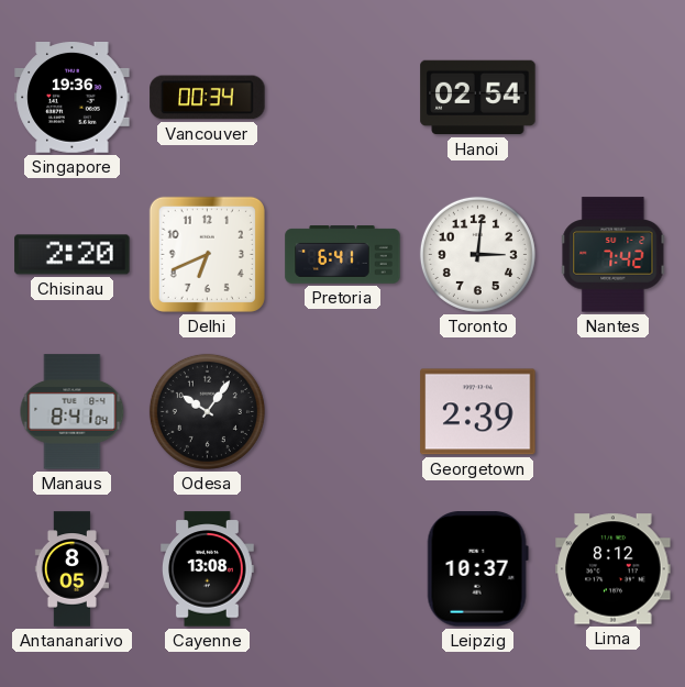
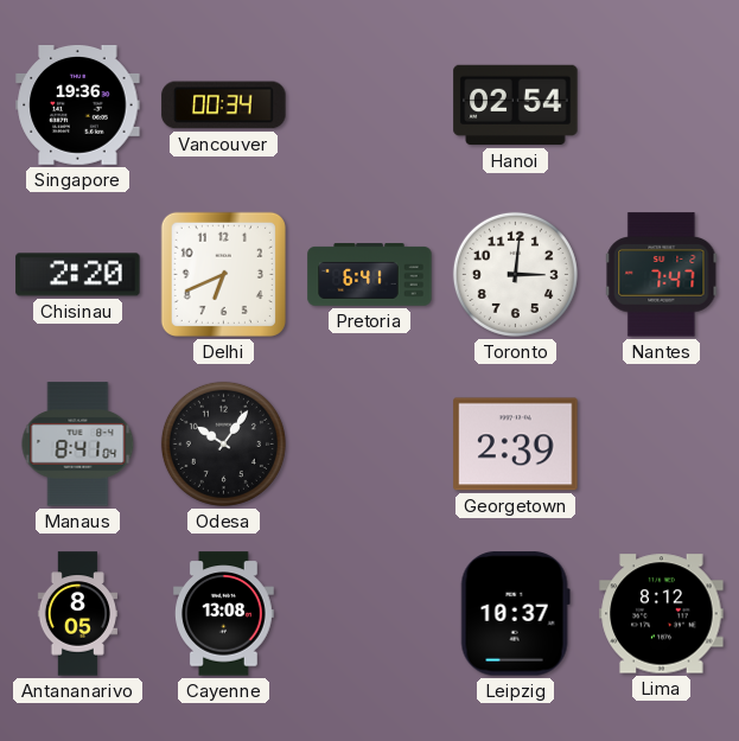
Nantes: 7:42 -> 7:47 (662, 275)
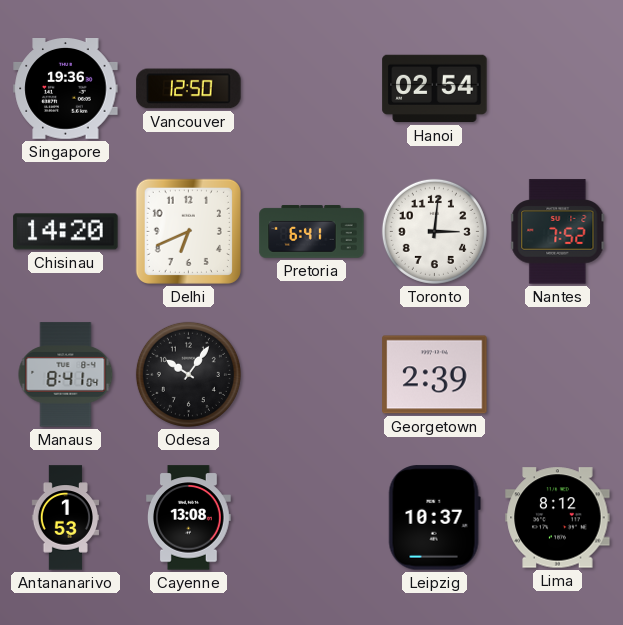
Vancouver: 00:34 -> 12:50 (189, 89)
Chisinau: 2:20 -> 14:20 (66, 232)
Nantes: 7:47 -> 7:52 (558, 232)
Antananarivo: 8:05 -> 1:53 (65, 518)
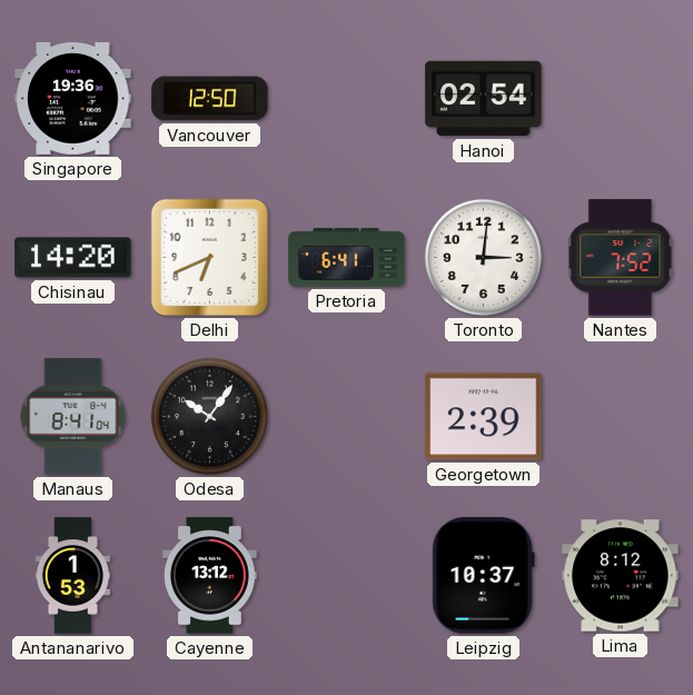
Cayenne: 13:08 -> 13:12 (210, 576)
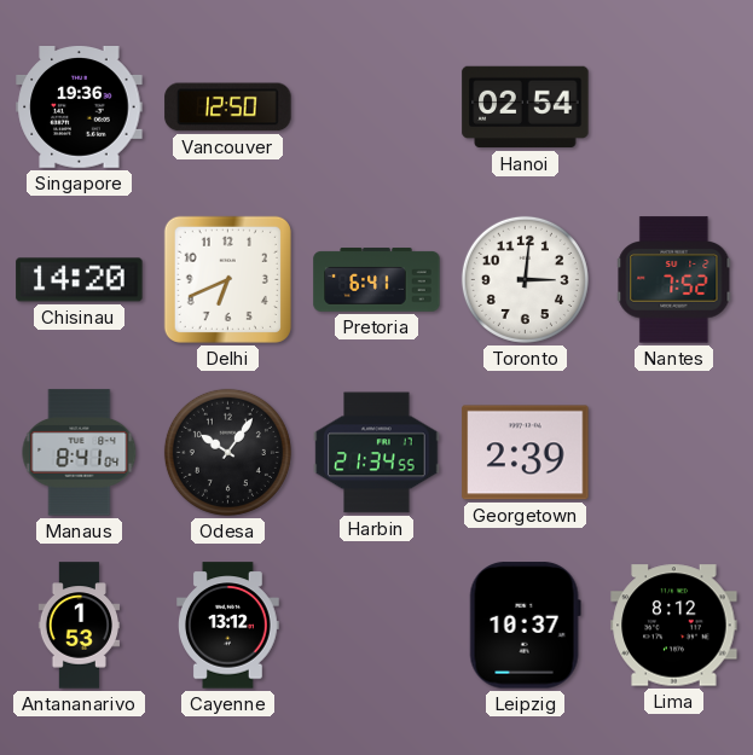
Harbin: none -> 21:34 (377, 453)
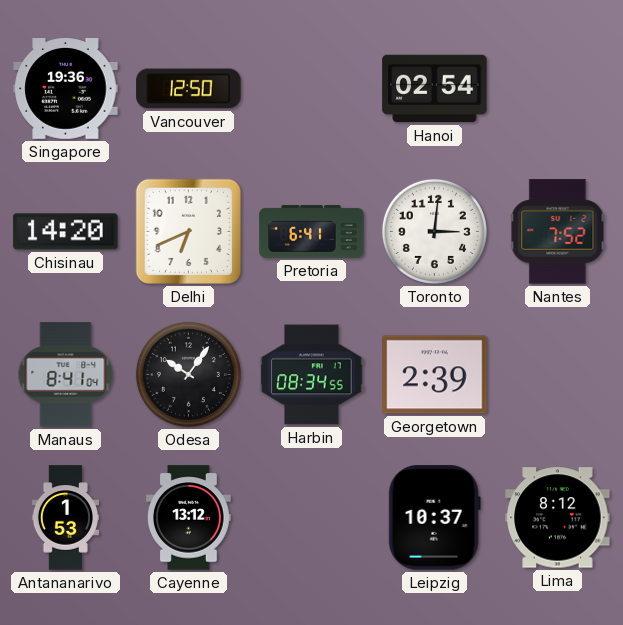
Harbin: 21:34 -> 08:34 (312, 375)
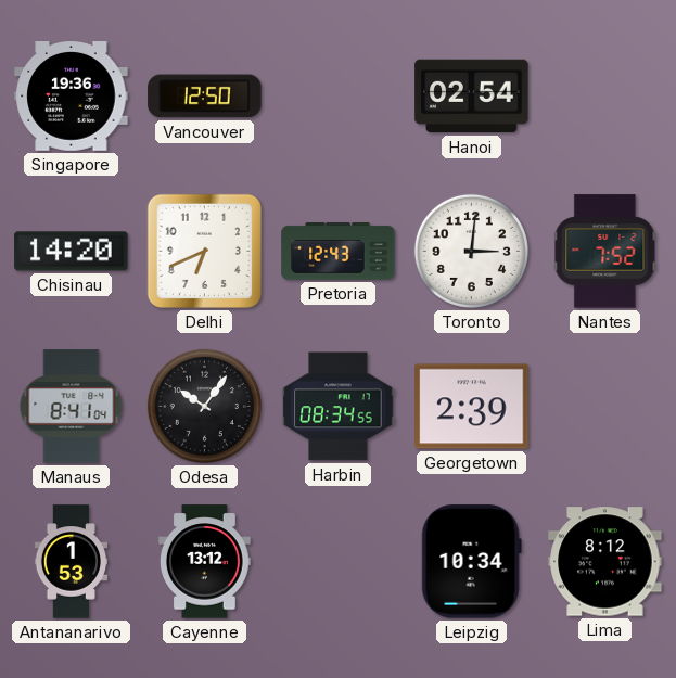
Pretoria: 6:41 -> 12:43 (339, 252)
Leipzig: 10:37 -> 10:34 (471, 562)
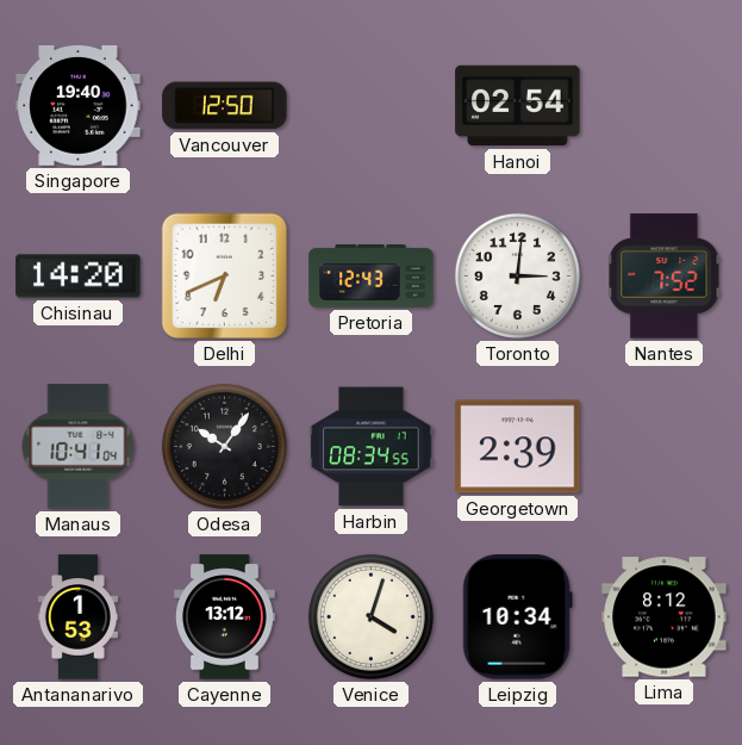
Singapore: 19:36 -> 19:40 (79, 106)
Manaus: 8:41 -> 10:41 (79, 447)
Venice: none -> 4:03 (370, 616)
